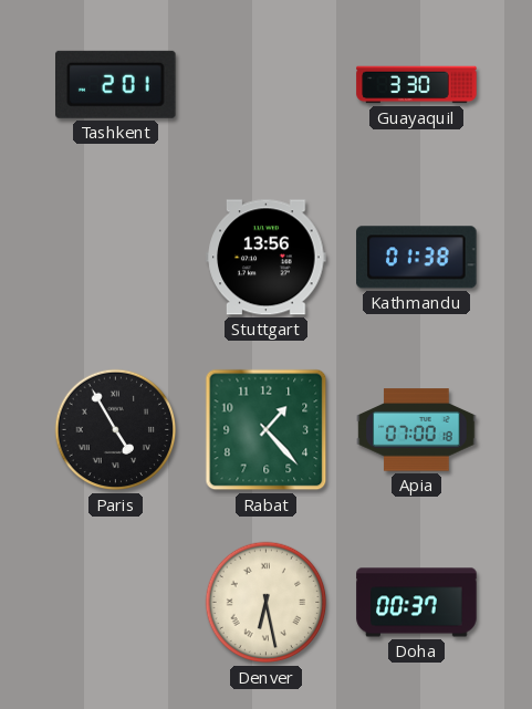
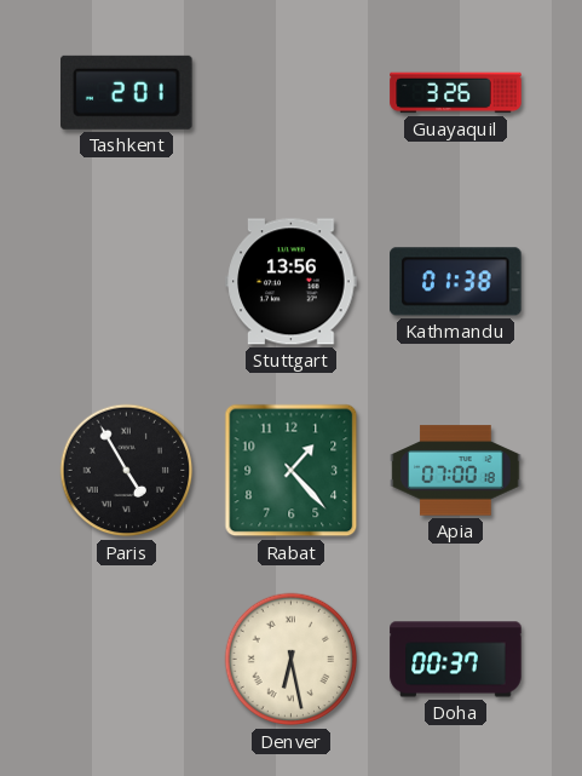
Guayaquil: 3:30 -> 3:26 (456, 93)
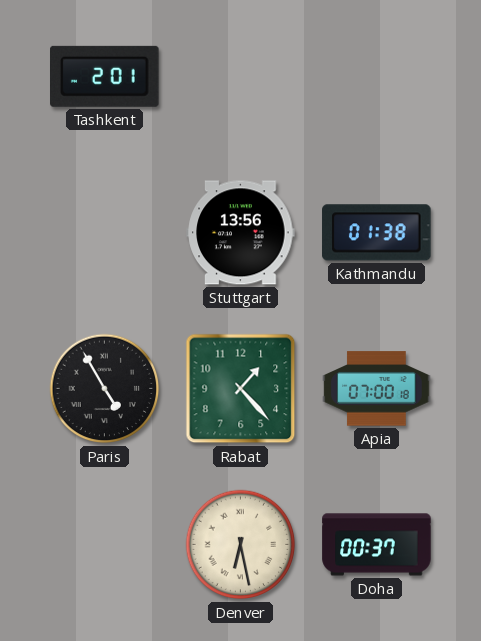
Guayaquil: 3:26 -> none (456, 93)
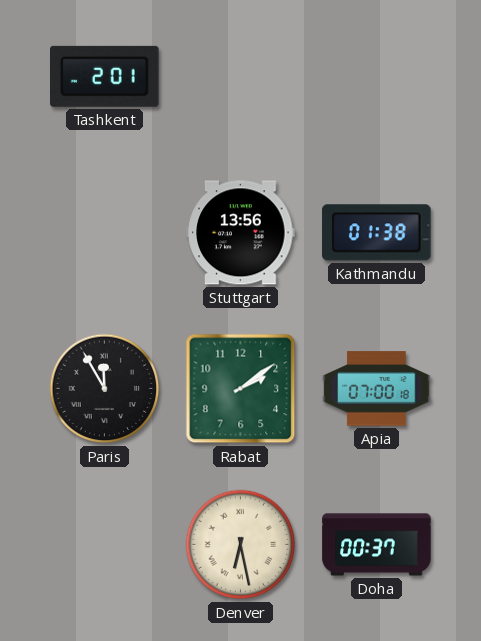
Paris: 4:55 -> 11:55 (105, 389)
Rabat: 1:23 -> 2:09 (241, 389)
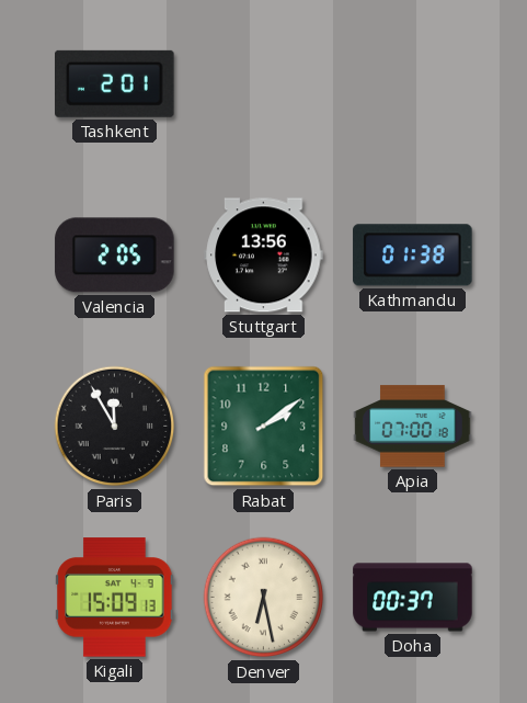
Valencia: none -> 2:05 (115, 256)
Kigali: none -> 15:09 (115, 598)
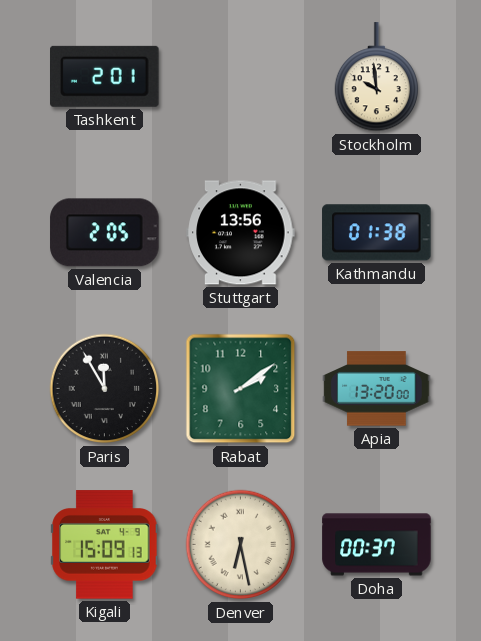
Stockholm: none -> 9:59 (376, 77)
Apia: 07:00 -> 13:20 (377, 389)
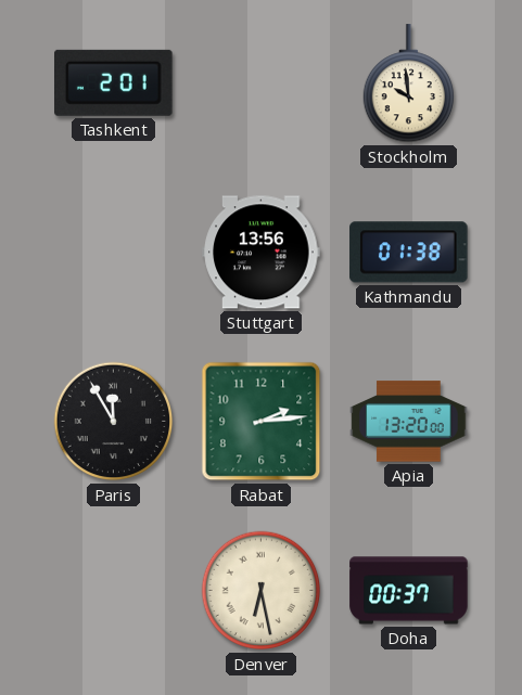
Valencia: 2:05 -> none (105, 233)
Rabat: 2:09 -> 2:14 (262, 422)
Kigali: 15:09 -> none (105, 545)
